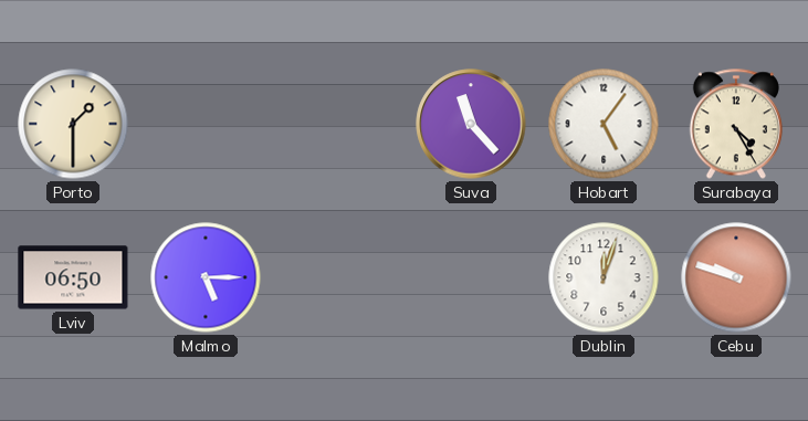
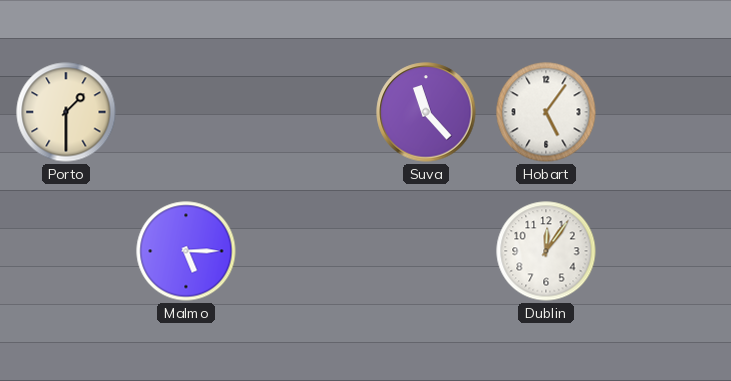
Surabaya: 4:25 -> none (736, 124)
Lviv: 06:50 -> none (73, 277)
Dublin: 12:03 -> 12:06 (546, 251)
Cebu: 9:48 -> none (736, 277)
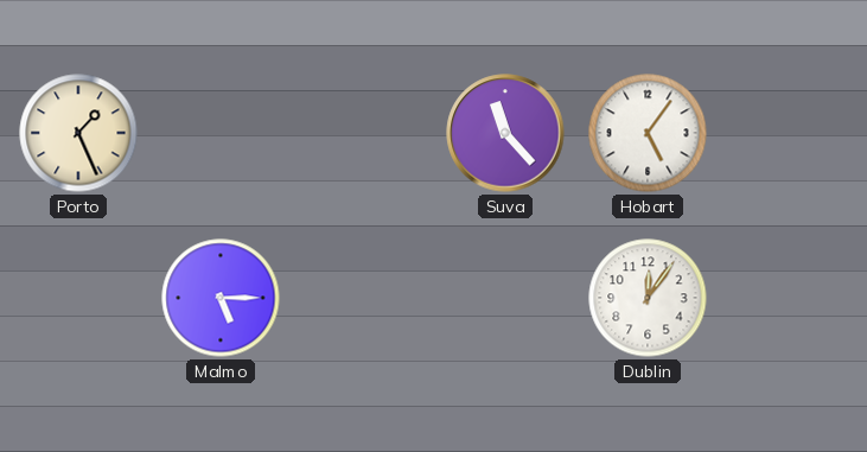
Porto: 1:30 -> 1:26 (78, 133)
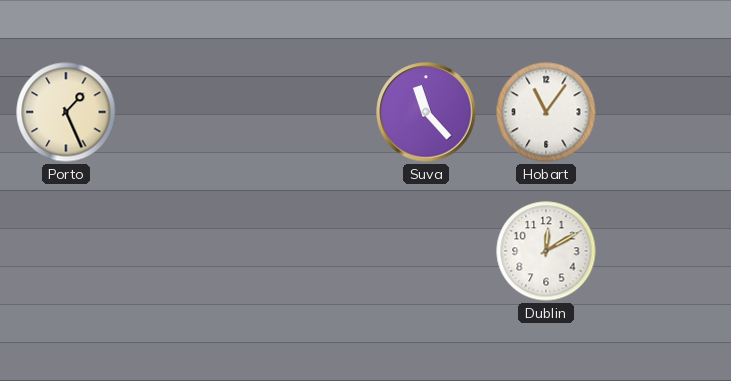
Hobart: 5:06 -> 11:06 (546, 112)
Malmo: 5:15 -> none (221, 298)
Dublin: 12:06 -> 12:10 (546, 251)
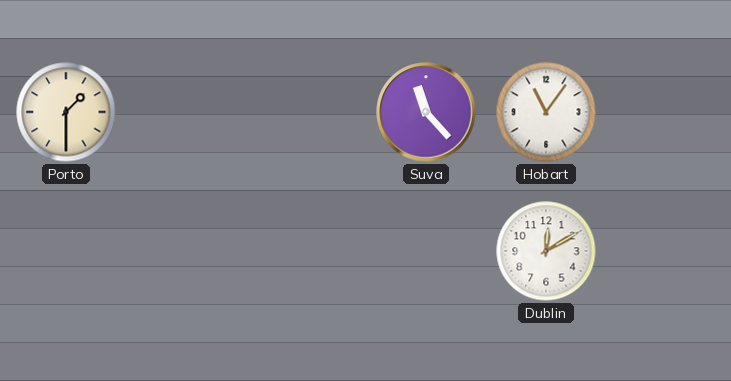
Porto: 1:26 -> 1:30 (66, 112)
